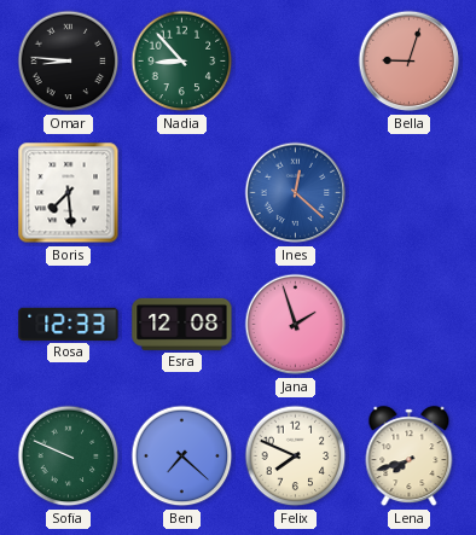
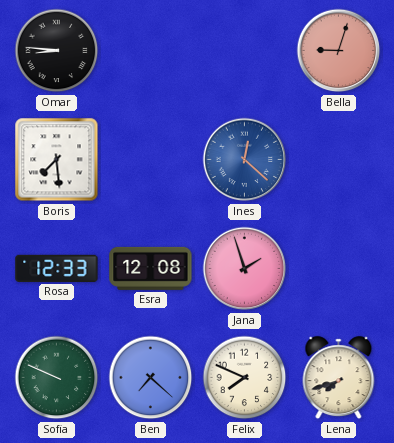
Nadia: 8:53 -> none (182, 62)
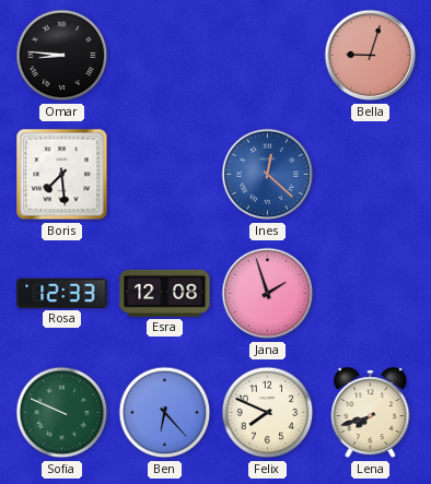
Ben: 7:22 -> 6:23 (165, 413)
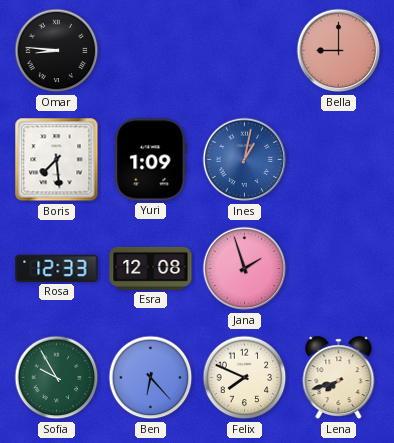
Bella: 9:03 -> 9:00 (339, 51)
Yuri: none -> 1:09 (151, 160)
Ines: 12:22 -> 1:02 (245, 160)
Sofia: 9:49 -> 9:55 (57, 378)
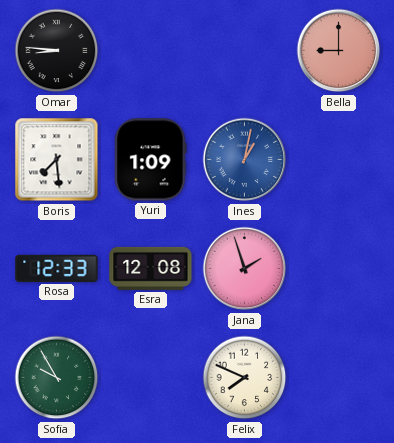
Ben: 6:23 -> none (151, 378)
Lena: 7:42 -> none (339, 378)
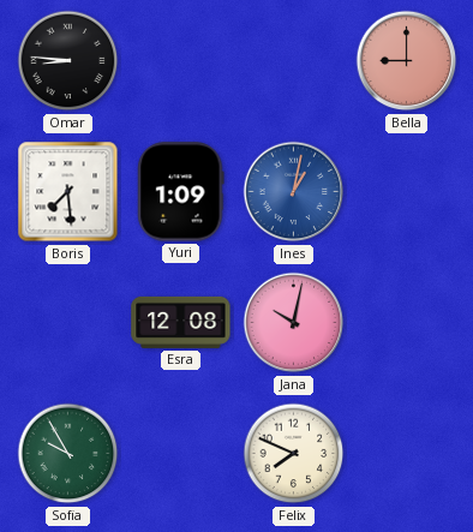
Rosa: 12:33 -> none (57, 268)
Jana: 1:57 -> 10:02 (294, 323)
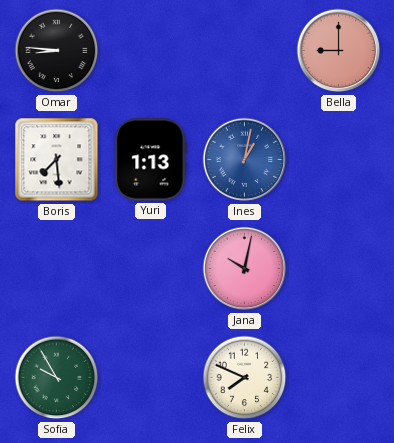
Yuri: 1:09 -> 1:13 (151, 160)
Esra: 12:08 -> none (181, 322)
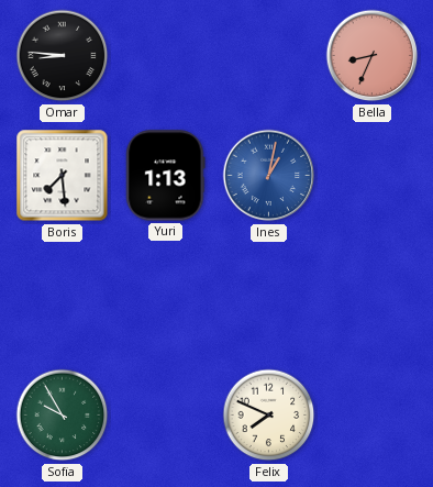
Bella: 9:00 -> 8:34 (373, 56)
Jana: 10:02 -> none (245, 269)
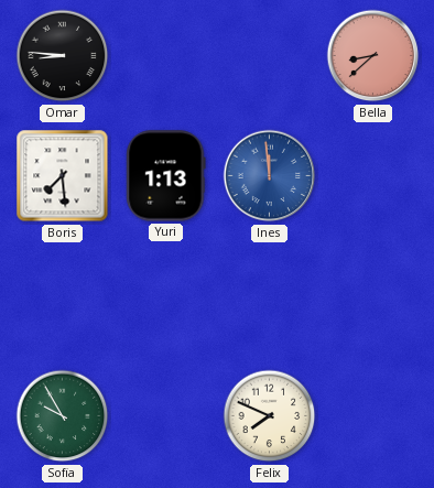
Bella: 8:34 -> 8:38 (373, 56)
Ines: 1:02 -> 11:59 (270, 176)
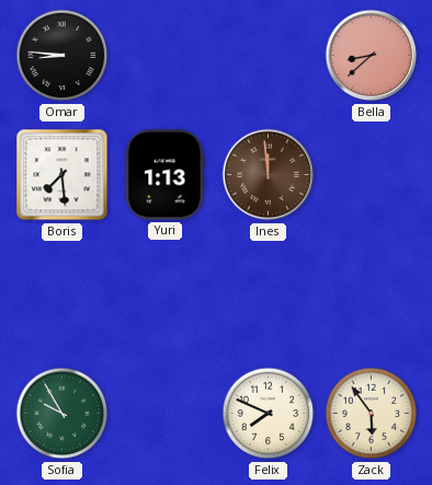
Ines dial: blue -> brown (269, 175)
Zack: none -> 5:54 (372, 414)
